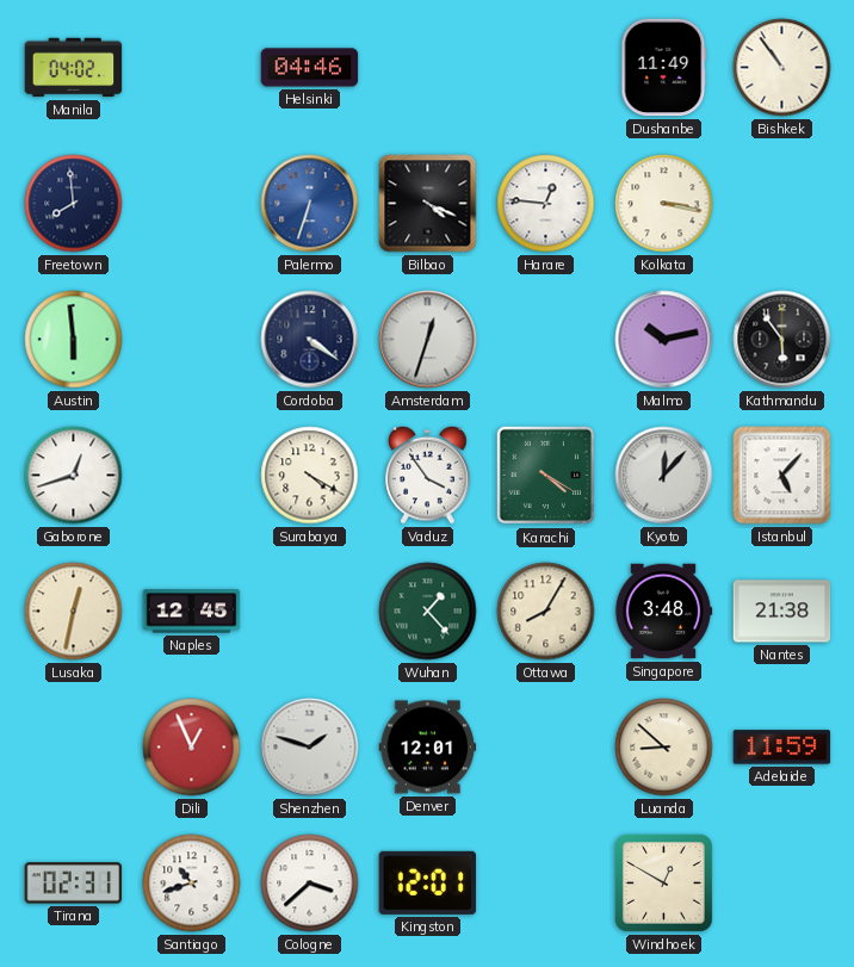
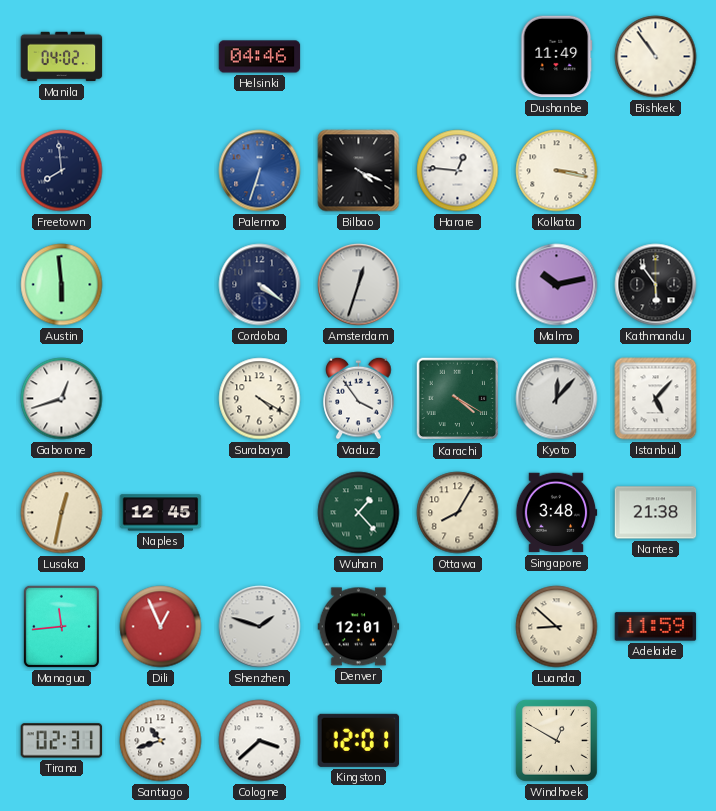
Managua: none -> 11:44 (61, 626)
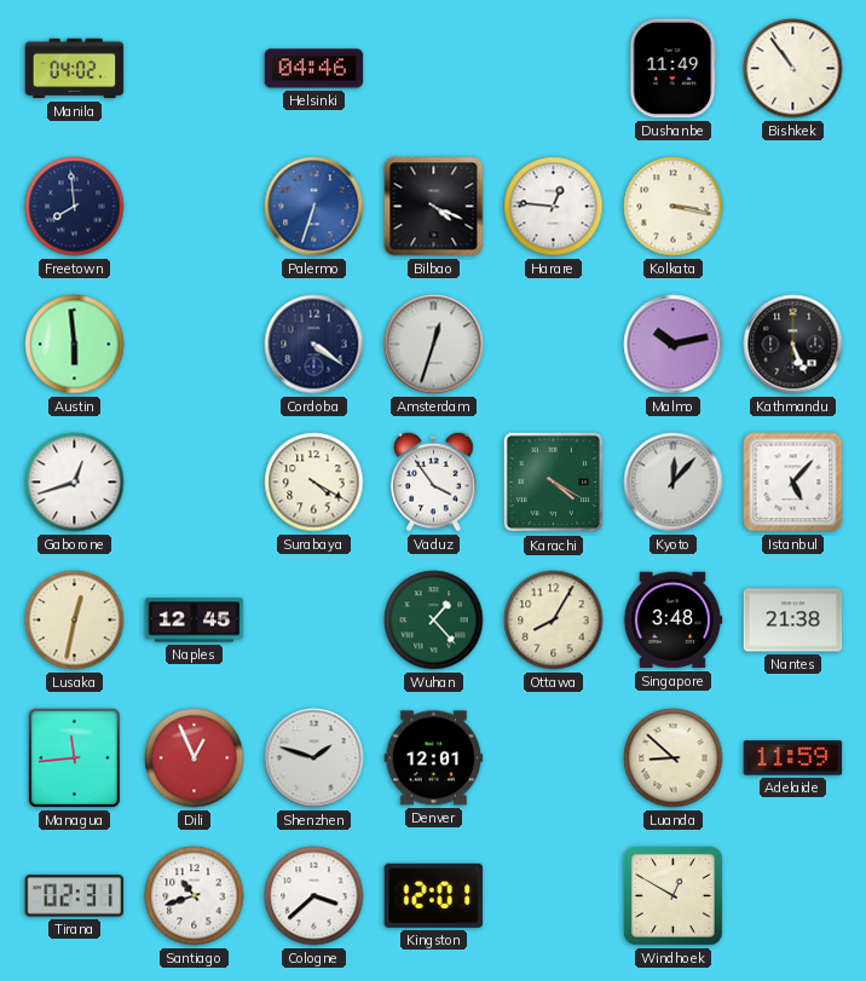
Kathmandu: 5:54 -> 5:26 (793, 345)
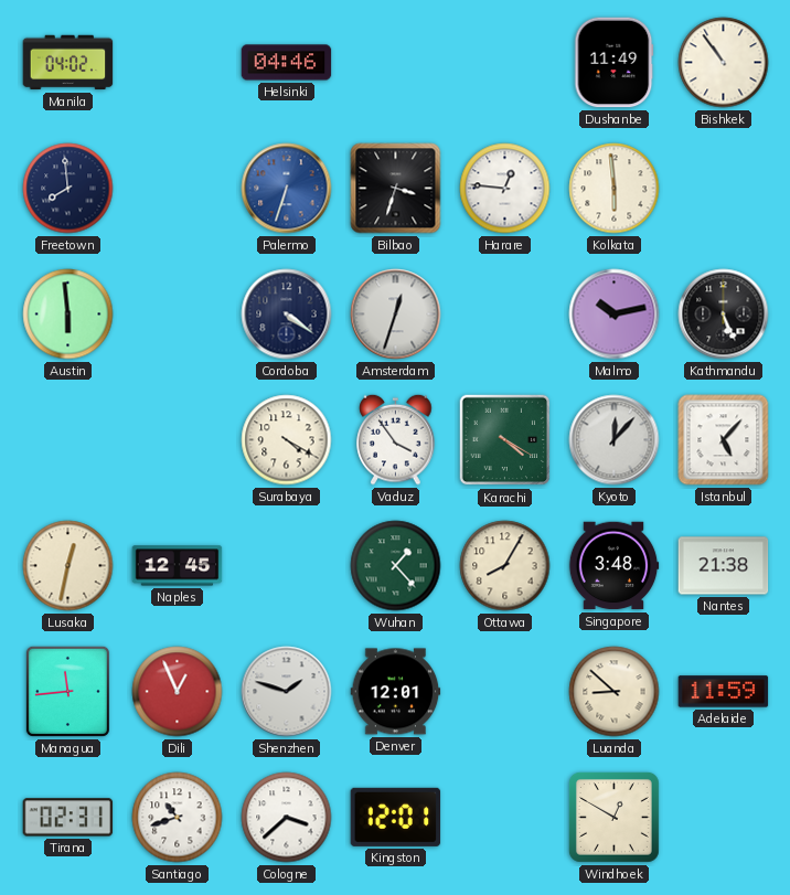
Bilbao: 4:19 -> 3:33 (396, 189)
Kolkata: 3:17 -> 5:59 (615, 189)
Gaborone: 12:42 -> none (75, 483)
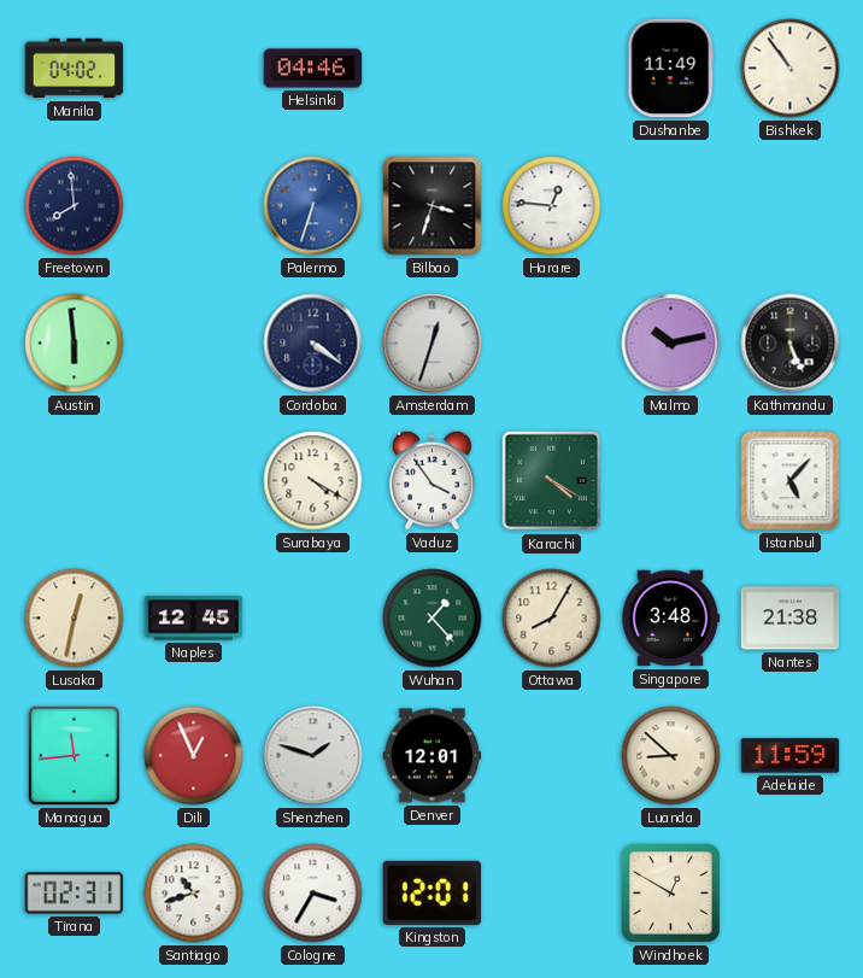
Kolkata: 5:59 -> none (615, 189)
Kyoto: 12:07 -> none (615, 440)
Cologne: 3:38 -> 3:35 (313, 894)
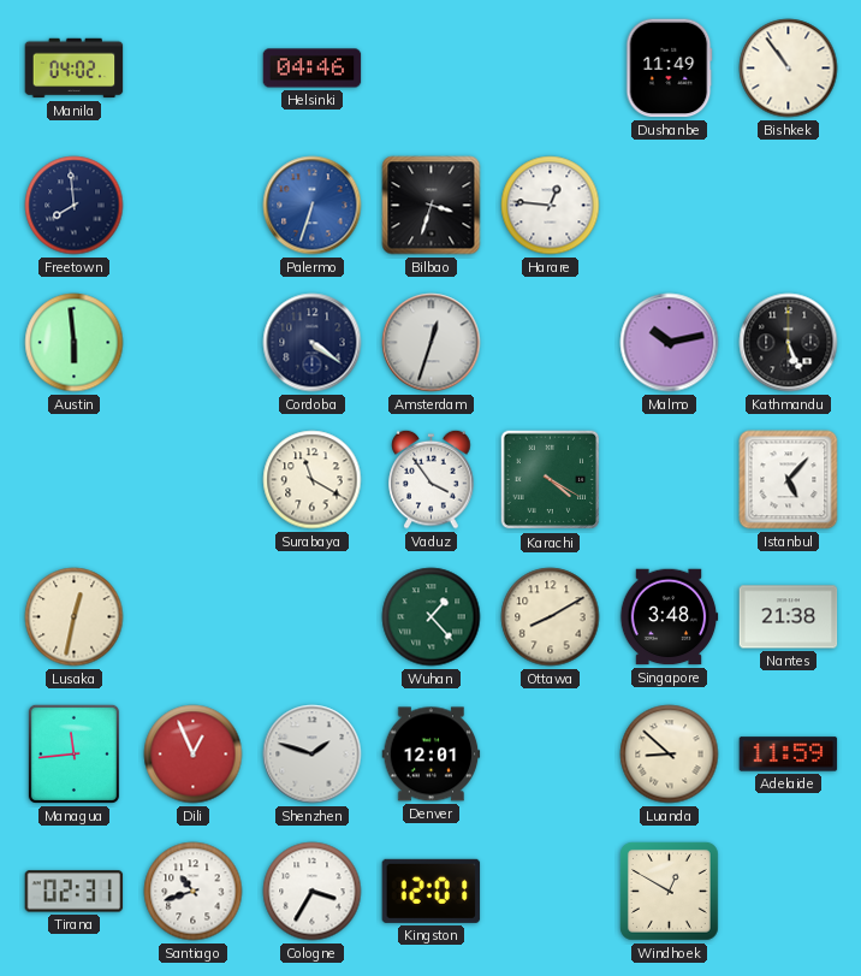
Surabaya: 4:20 -> 11:20 (313, 480)
Naples: 12:45 -> none (194, 619)
Ottawa: 8:05 -> 8:10 (551, 617)
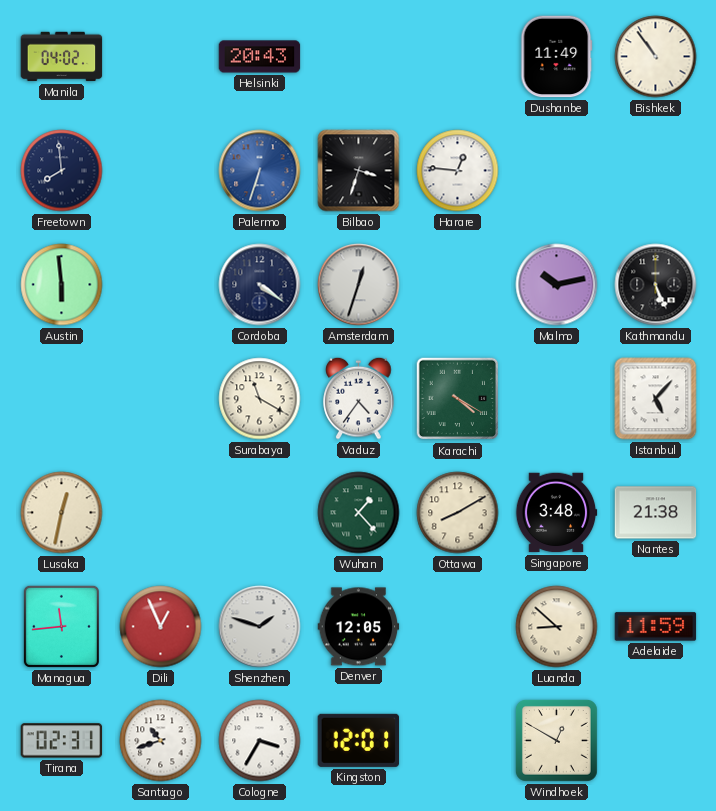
Helsinki: 04:46 -> 20:43 (260, 57)
Vaduz: 3:54 -> 4:36 (359, 398)
Denver: 12:01 -> 12:05 (359, 627)
